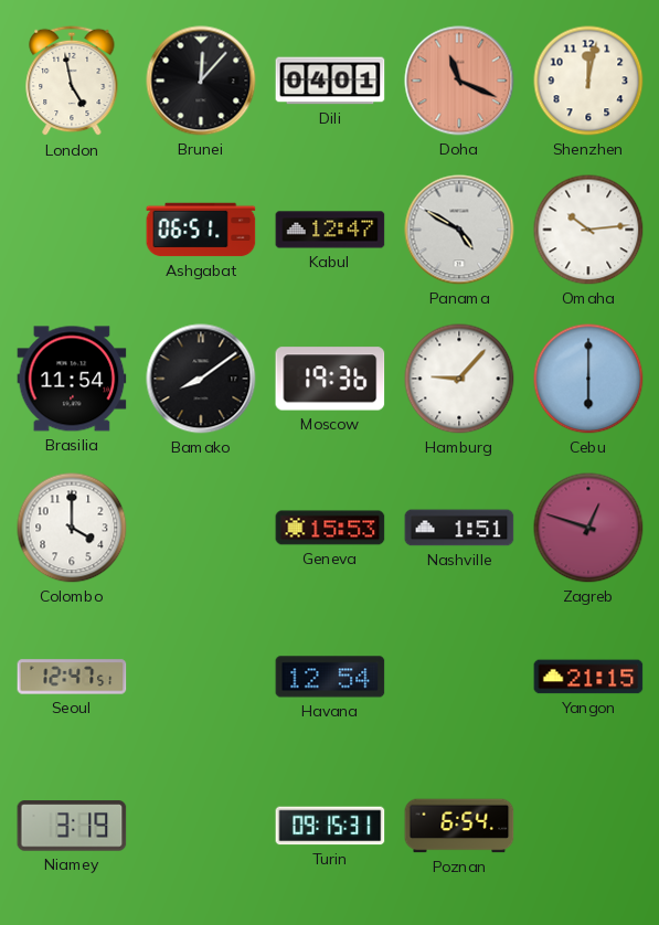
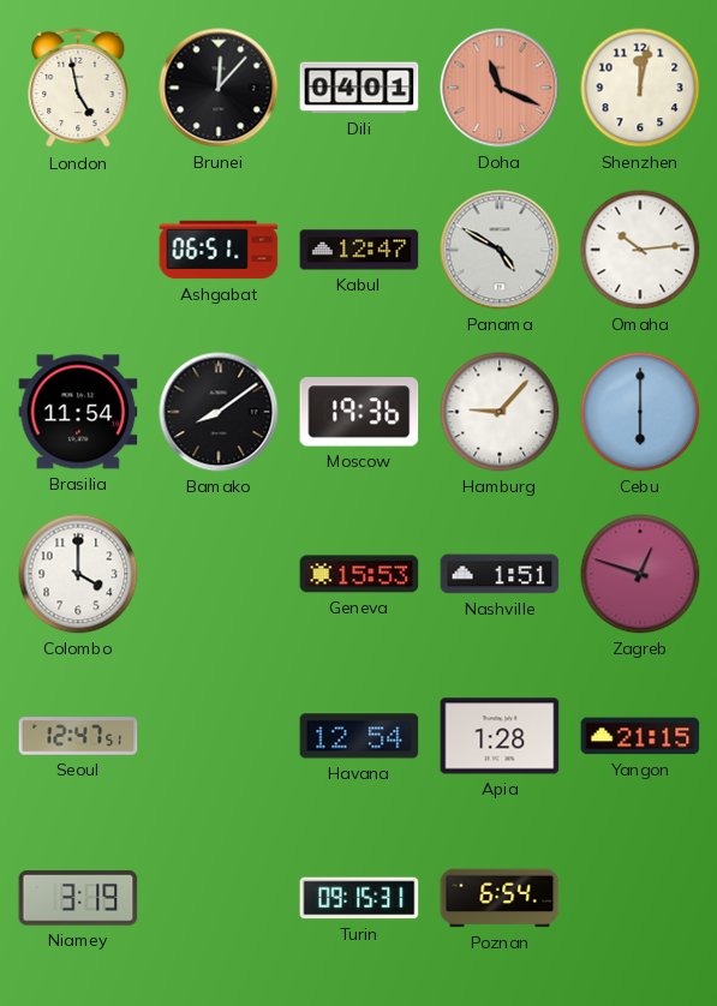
Apia: none -> 1:28 (500, 736)
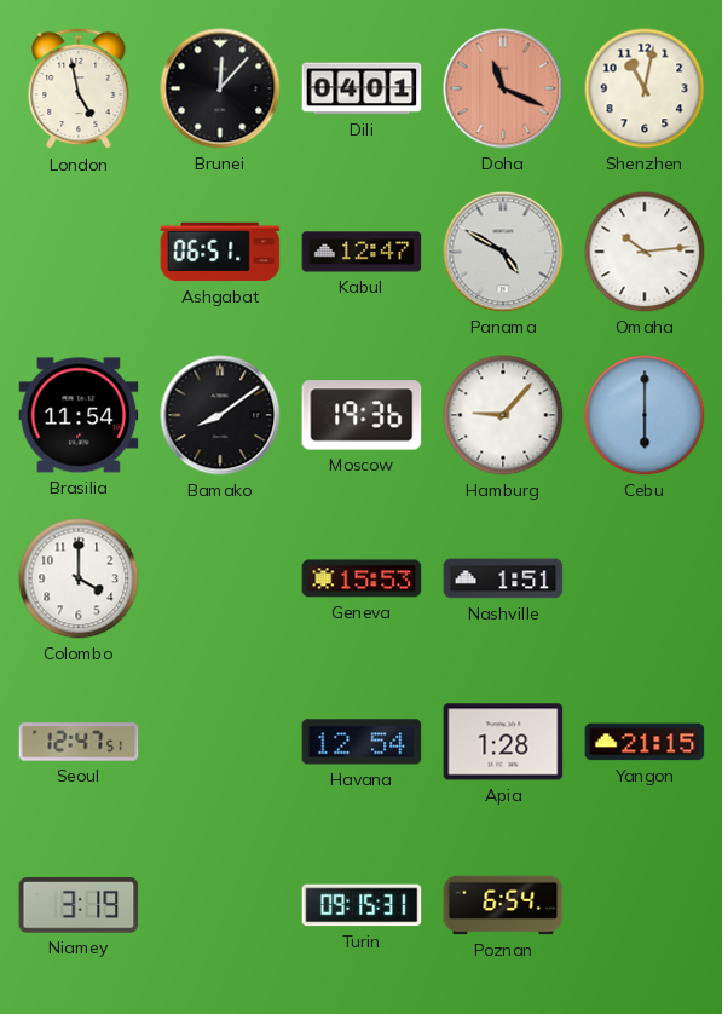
Shenzhen: 12:02 -> 11:02 (645, 88)
Zagreb: 12:48 -> none (640, 574)
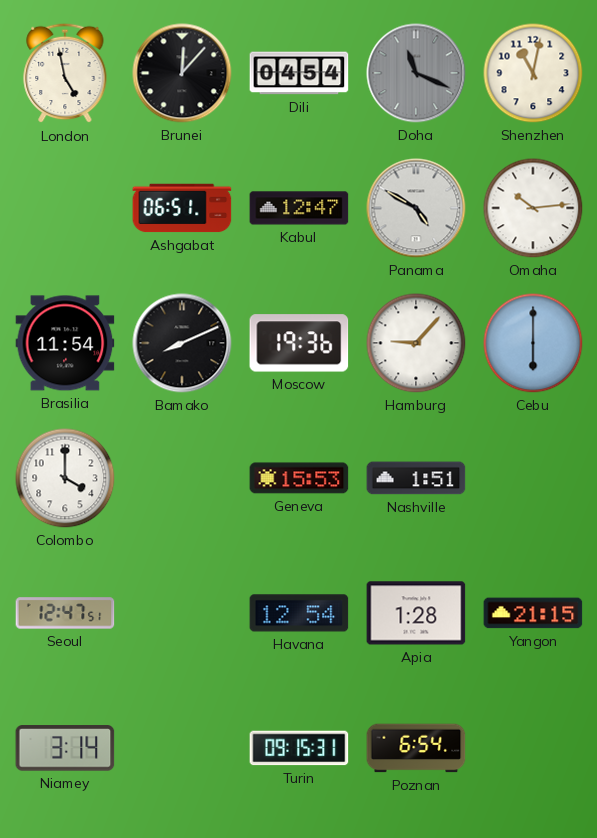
Dili: 04:01 -> 04:54 (299, 73)
Doha dial: salmon -> grey (416, 73)
Bamako: 8:09 -> 8:11 (182, 343)
Niamey: 3:19 -> 3:14 (65, 748)
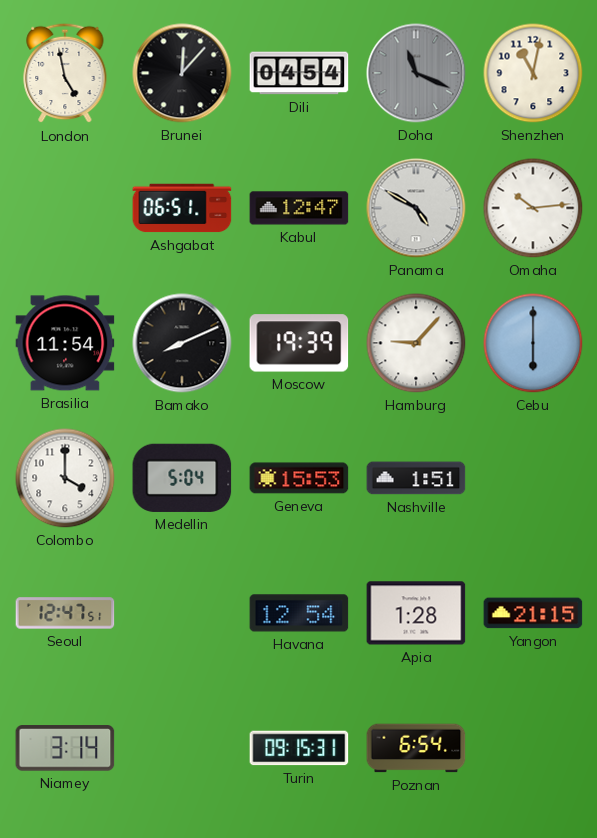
Moscow: 19:36 -> 19:39 (299, 343)
Medellin: none -> 5:04 (182, 478)
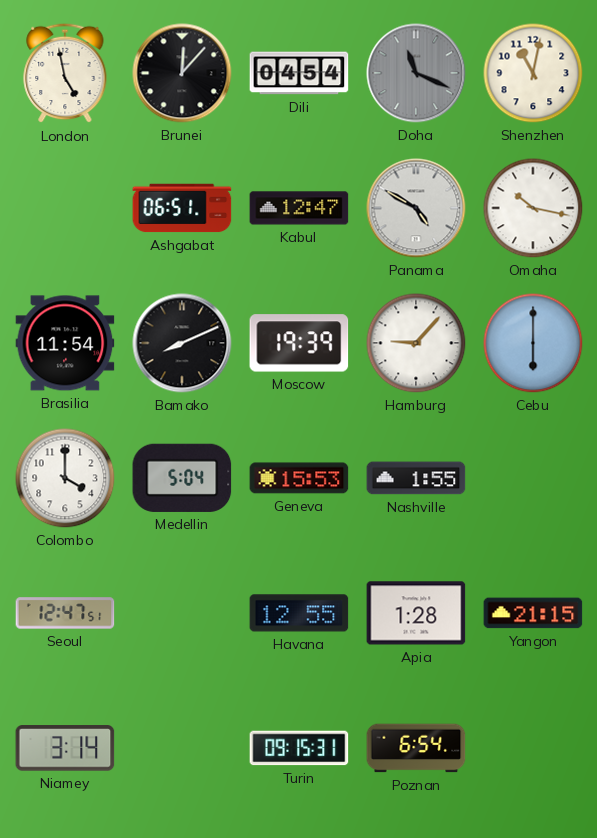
Omaha: 10:14 -> 10:17 (533, 208)
Nashville: 1:51 -> 1:55 (416, 478)
Havana: 12:54 -> 12:55 (299, 613)
